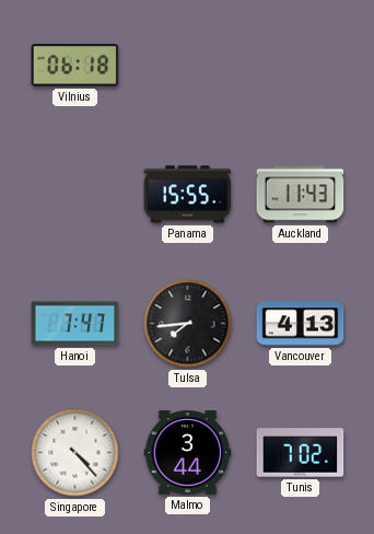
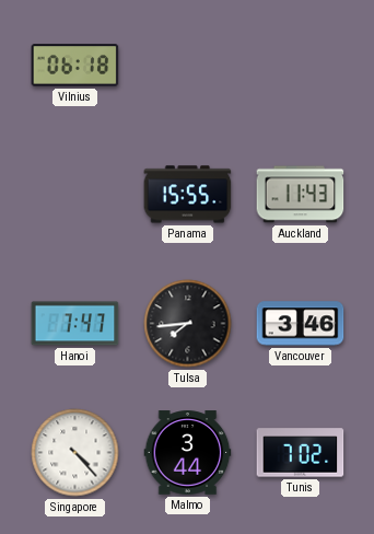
Vancouver: 4:13 -> 3:46 (301, 324)
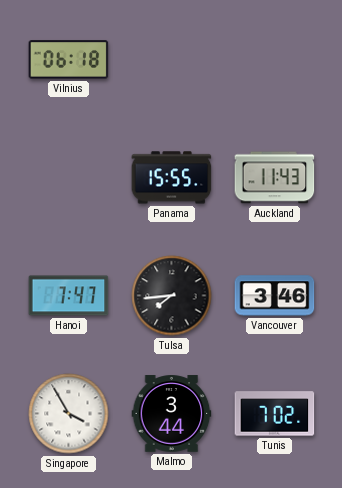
Singapore: 4:23 -> 3:55 (69, 414)
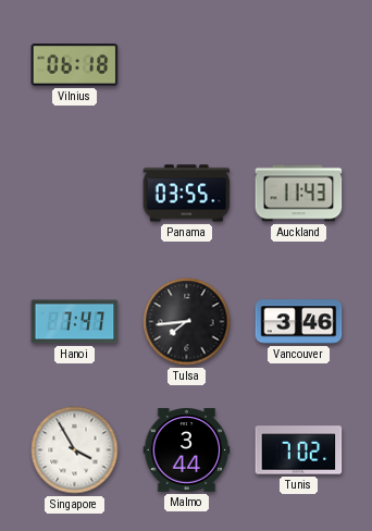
Panama: 15:55 -> 03:55 (187, 194)
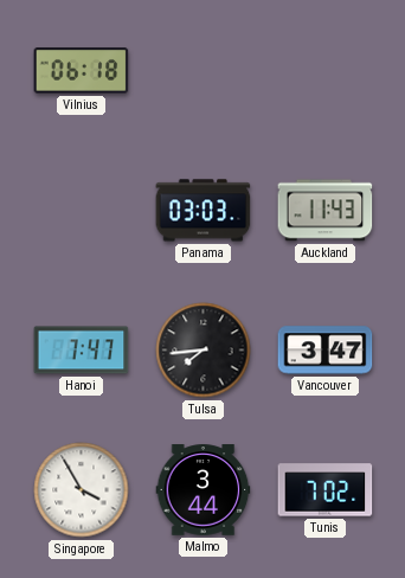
Panama: 03:55 -> 03:03 (204, 211)
Vancouver: 3:46 -> 3:47 (326, 351)
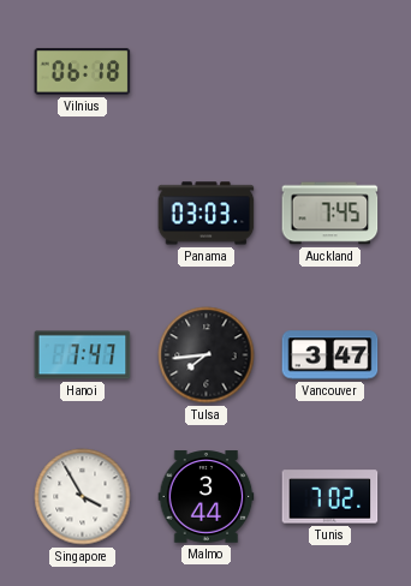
Auckland: 11:43 -> 7:45 (330, 214)
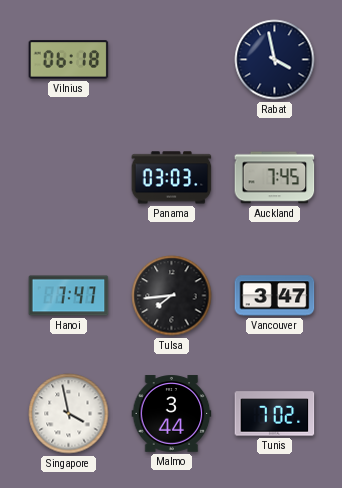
Rabat: none -> 3:58 (275, 60)
Singapore: 3:55 -> 3:58 (69, 414)
